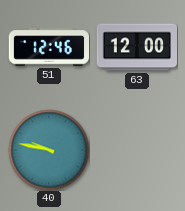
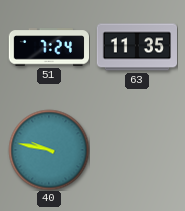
51: 12:46 -> 7:24 (48, 47)
63: 12:00 -> 11:35 (136, 47)
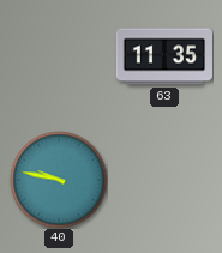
51: 7:24 -> none (48, 47)
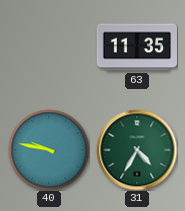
31: none -> 4:35 (137, 150)
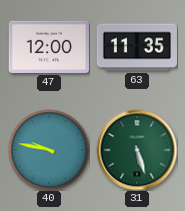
47: none -> 12:00 (49, 47)
31: 4:35 -> 5:27 (137, 150)
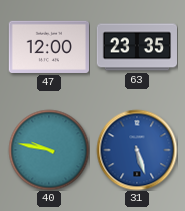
63: 11:35 -> 23:35 (136, 47)
31 dial: green -> blue (137, 150)
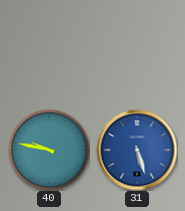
47: 12:00 -> none (49, 47)
63: 23:35 -> none (136, 47)
